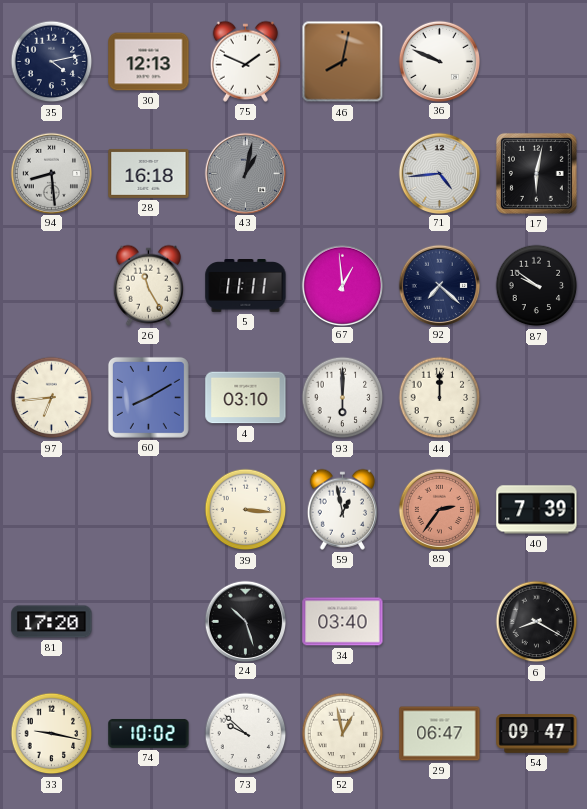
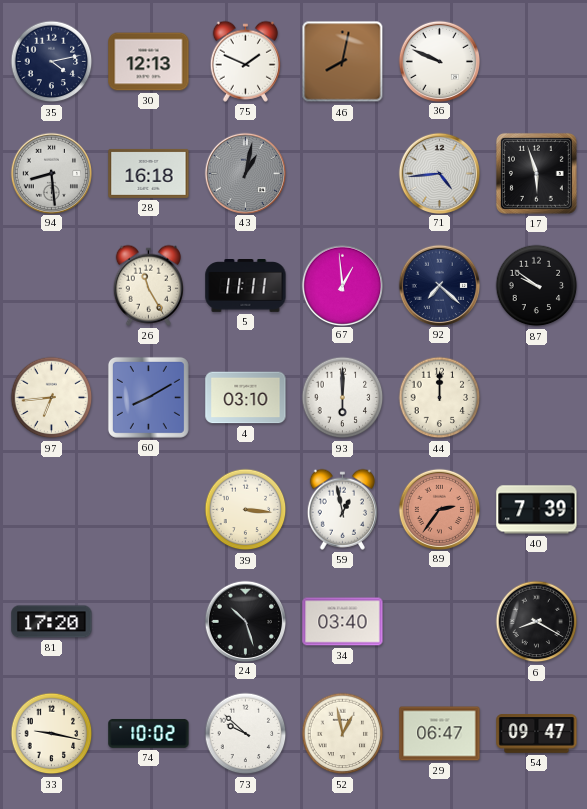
17: 6:02 -> 5:57 (536, 173)
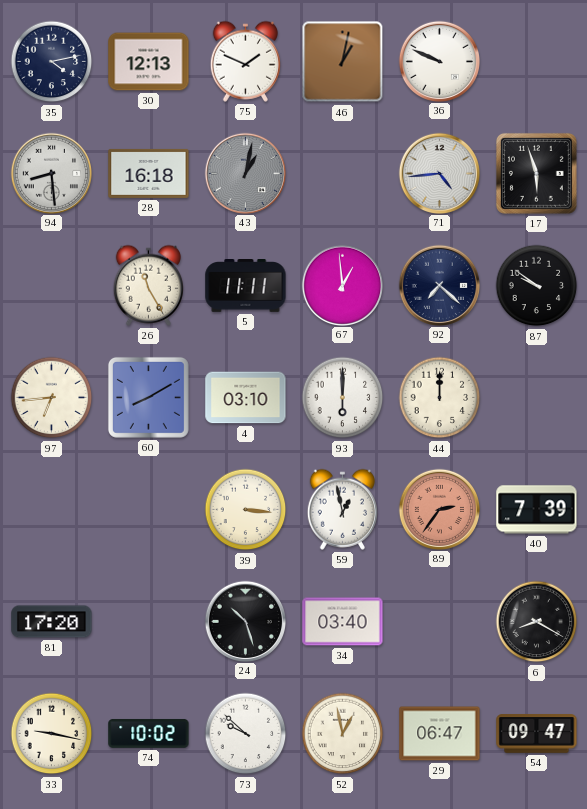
46: 8:02 -> 1:02 (343, 62)
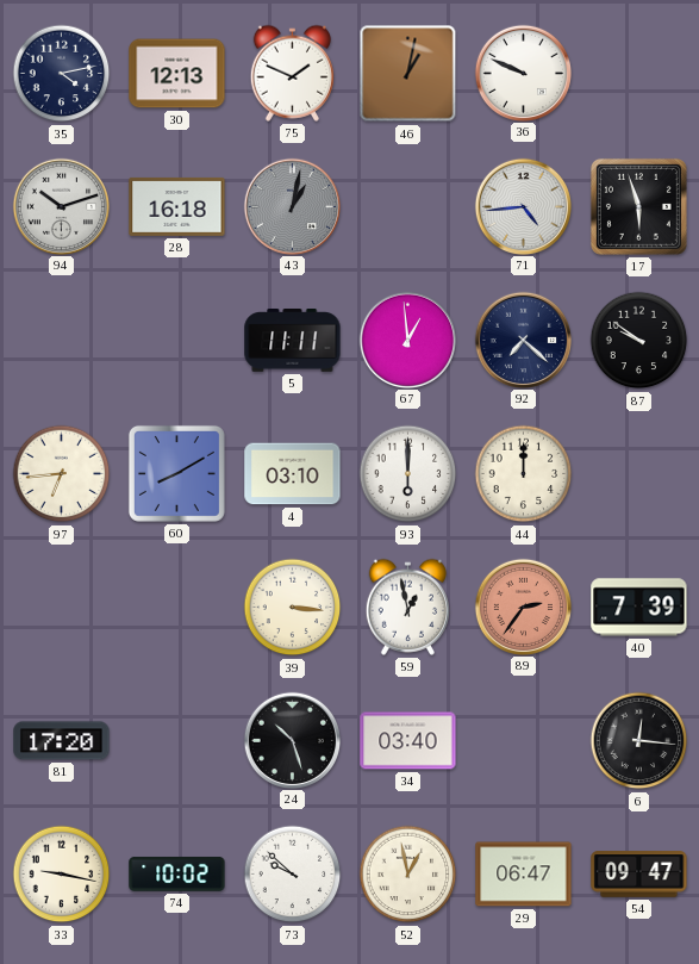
94: 8:29 -> 10:12 (61, 206)
26: 11:25 -> none (148, 285)
6: 8:20 -> 12:16 (639, 741)
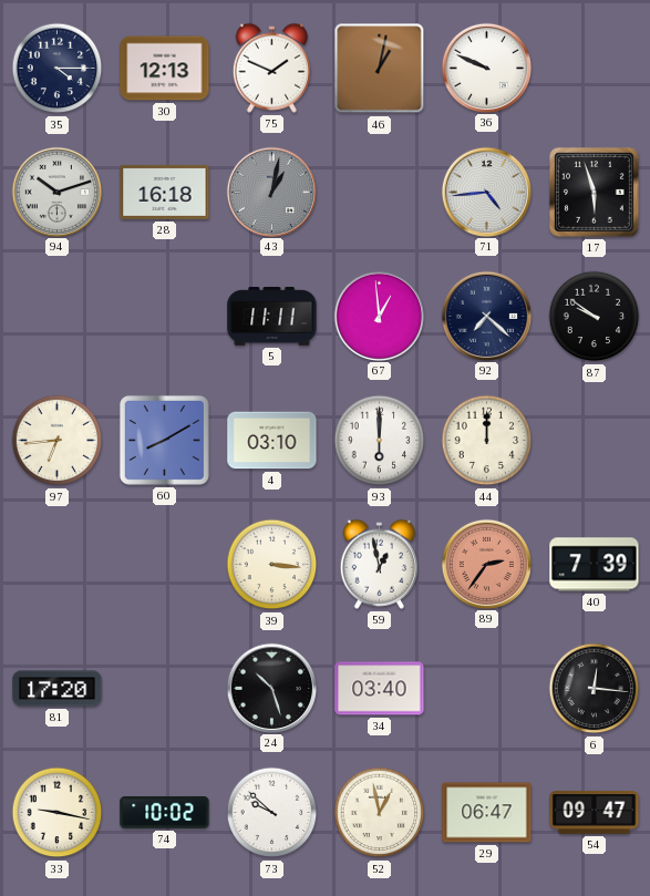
35: 4:13 -> 4:15 (58, 69)
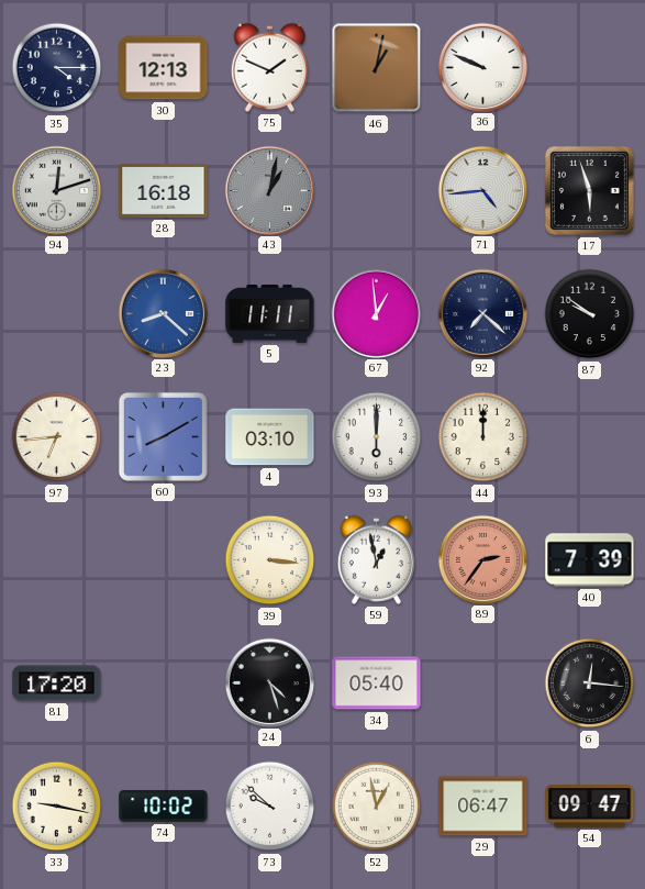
94: 10:12 -> 12:12 (56, 190)
23: none -> 8:22 (163, 313)
24: 10:27 -> 4:27 (269, 682)
34: 03:40 -> 05:40 (377, 684)
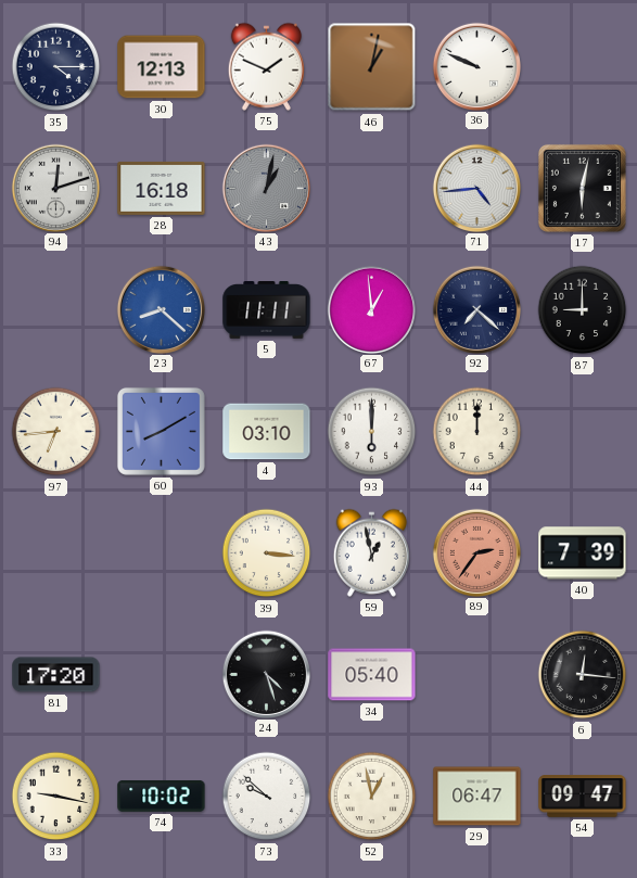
17: 5:57 -> 6:02 (582, 188)
87: 9:51 -> 9:00 (583, 310)
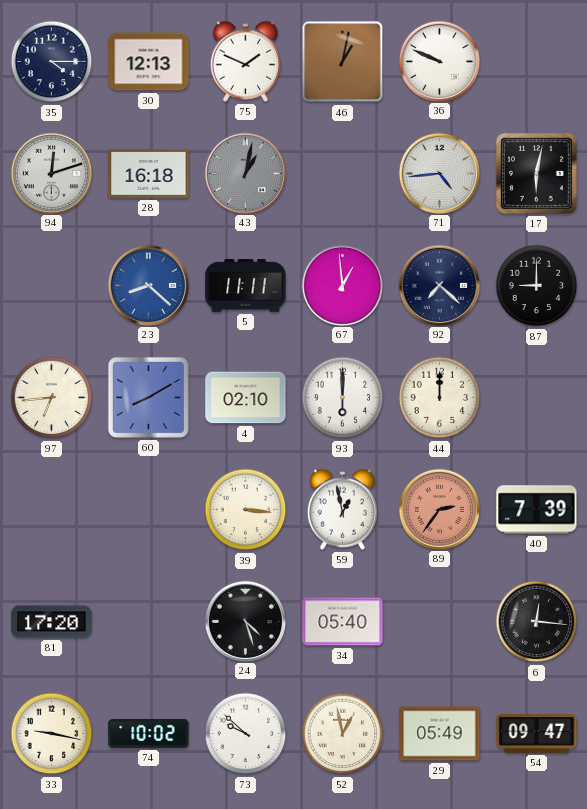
4: 03:10 -> 02:10 (246, 398)
29: 06:47 -> 05:49 (440, 734)
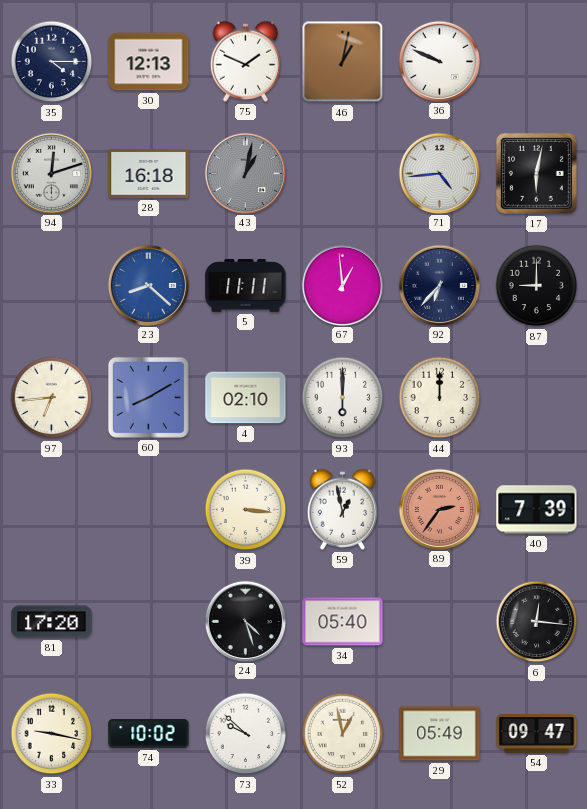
92: 7:22 -> 6:37 (439, 285)
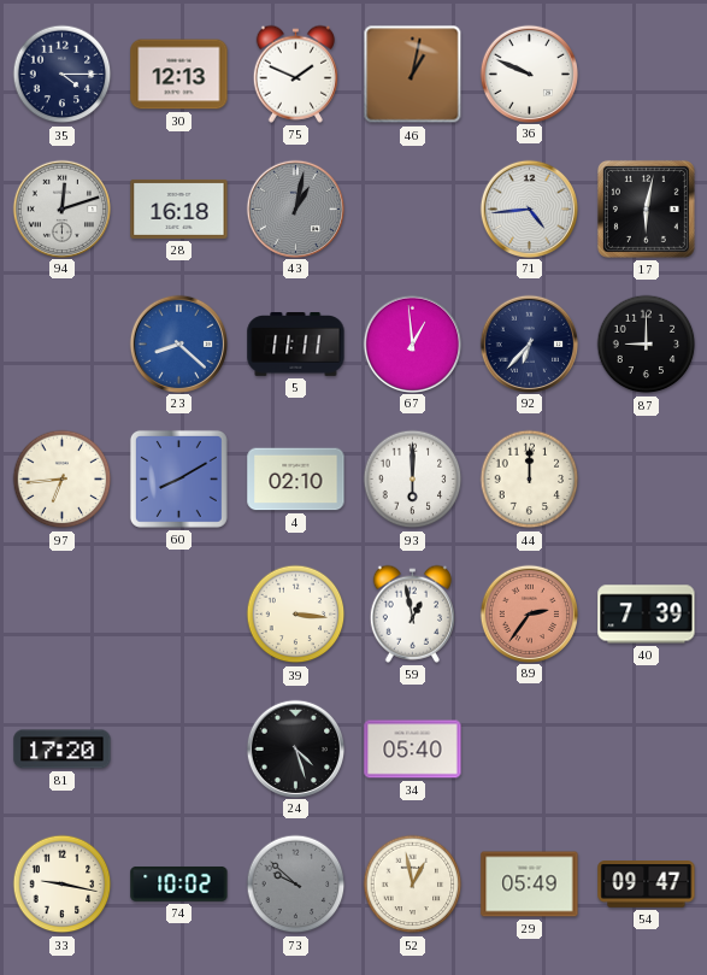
6: 12:16 -> none (537, 622)
73 dial: white -> grey (296, 885)
